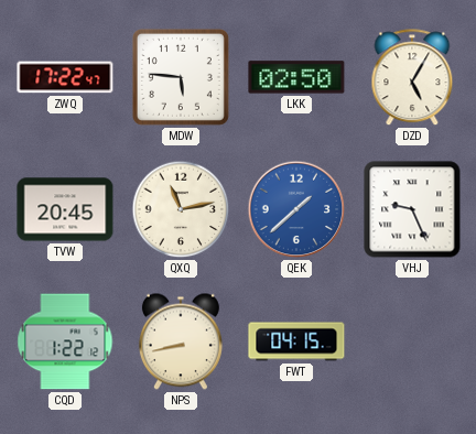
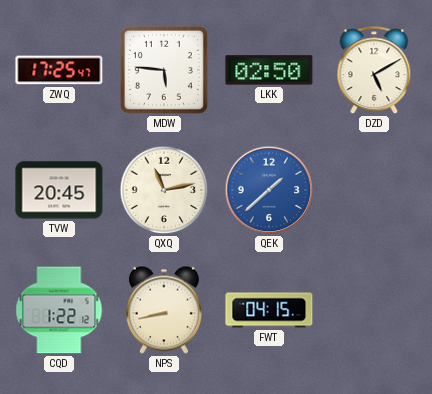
ZWQ: 17:22 -> 17:25 (59, 70)
DZD: 5:05 -> 5:10 (374, 71)
VHJ: 9:26 -> none (412, 209)
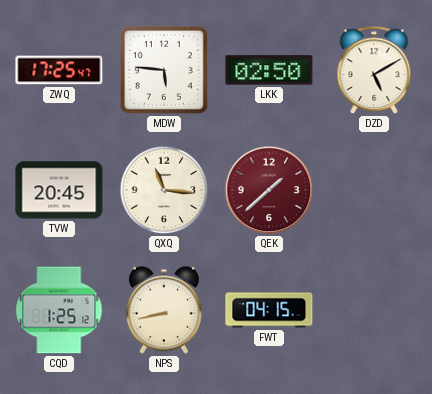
QXQ: 11:13 -> 11:16 (164, 190)
QEK dial: blue -> burgundy (269, 190)
CQD: 1:22 -> 1:25 (59, 310)
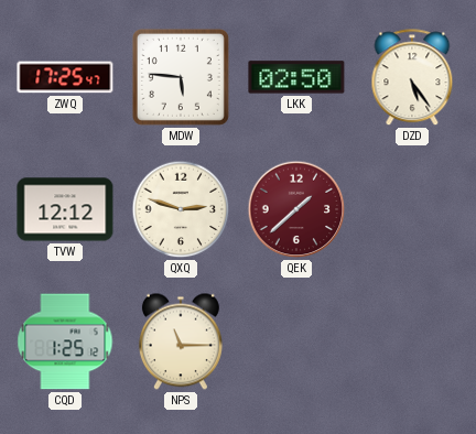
DZD: 5:10 -> 5:24 (412, 78)
TVW: 20:45 -> 12:12 (65, 209)
QXQ: 11:16 -> 2:48 (181, 209)
NPS: 8:43 -> 11:15 (181, 341)
FWT: 04:15 -> none (269, 310)
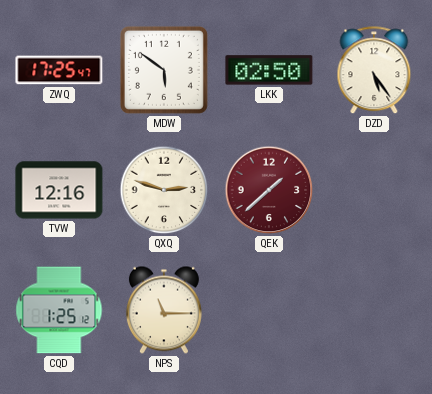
MDW: 5:46 -> 5:51 (164, 70)
TVW: 12:12 -> 12:16 (59, 190)
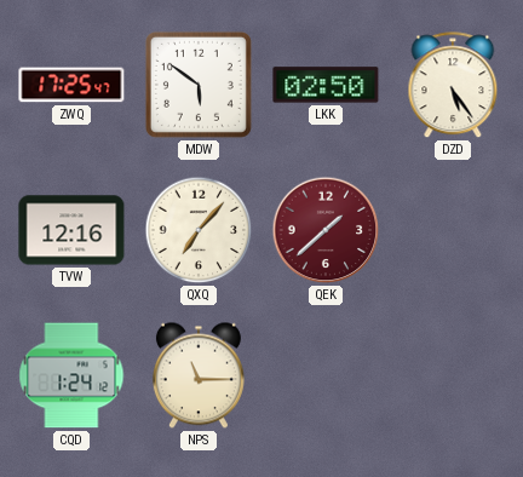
QXQ: 2:48 -> 7:07 (199, 230)
CQD: 1:25 -> 1:24 (71, 375)
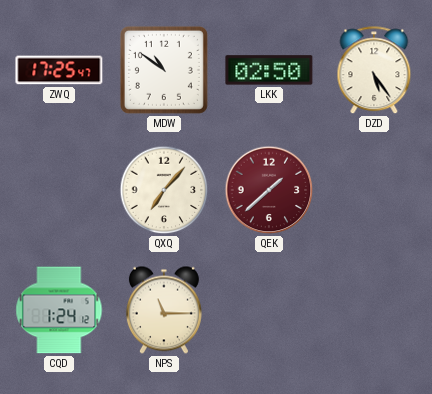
MDW: 5:51 -> 10:51 (164, 70)
TVW: 12:16 -> none (71, 230)
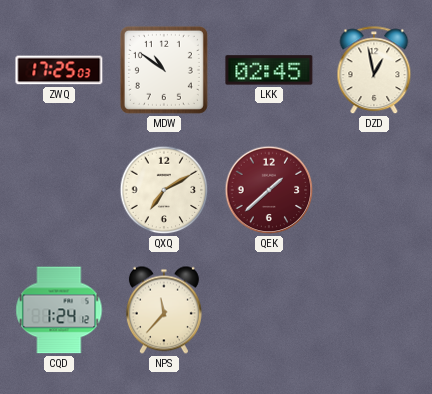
ZWQ: 17:25:47 -> 17:25:03 (59, 70)
LKK: 02:50 -> 02:45 (269, 70)
DZD: 5:24 -> 12:58 (374, 71)
QXQ: 7:07 -> 7:10 (164, 190)
NPS: 11:15 -> 11:37 (164, 310)
